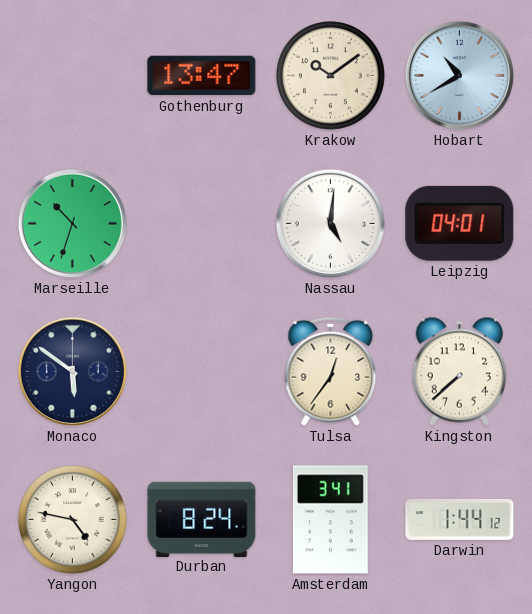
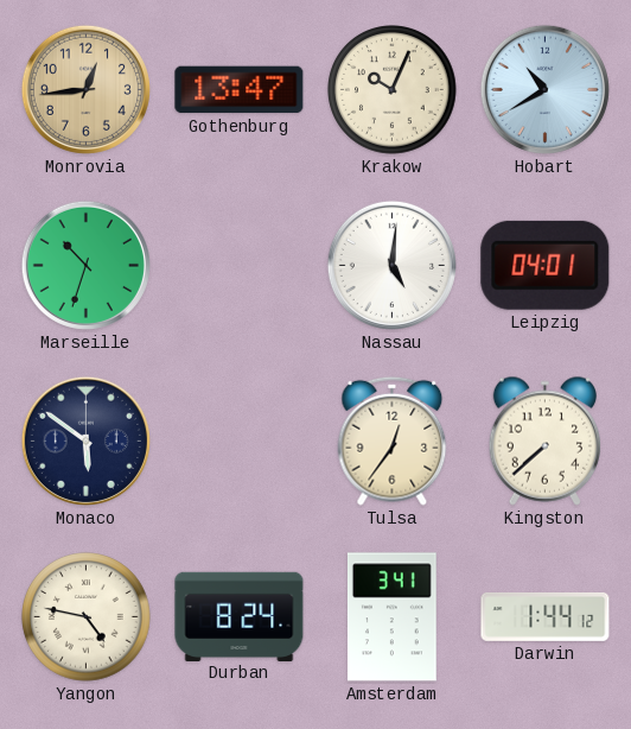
Monrovia: none -> 12:44 (85, 89)
Krakow: 10:09 -> 10:04 (393, 90)
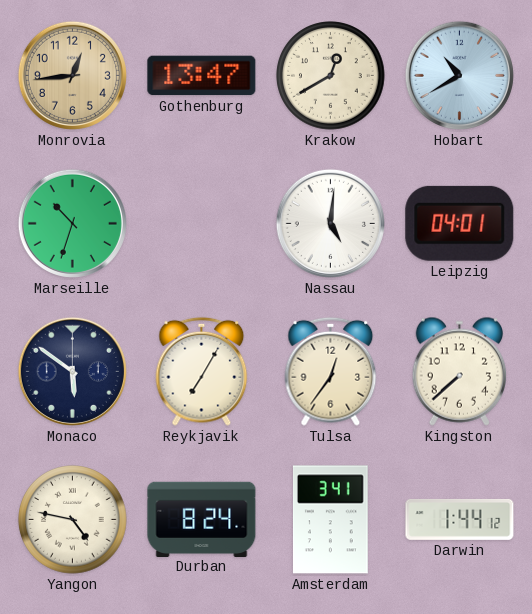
Krakow: 10:04 -> 12:40 (331, 76)
Reykjavik: none -> 7:05 (202, 371)
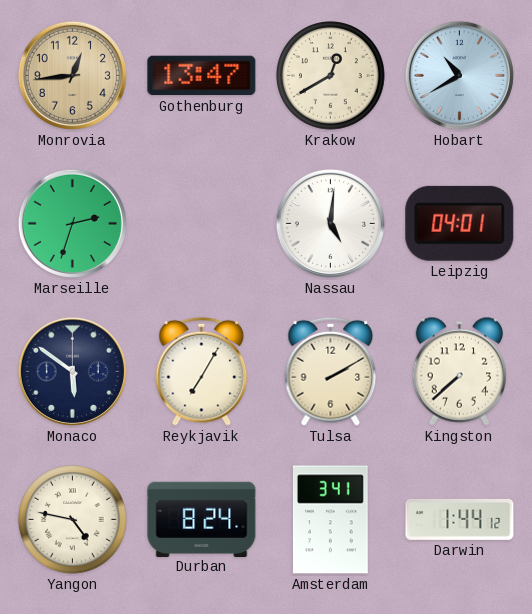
Marseille: 10:33 -> 2:33 (72, 223)
Tulsa: 12:36 -> 2:10 (331, 371)
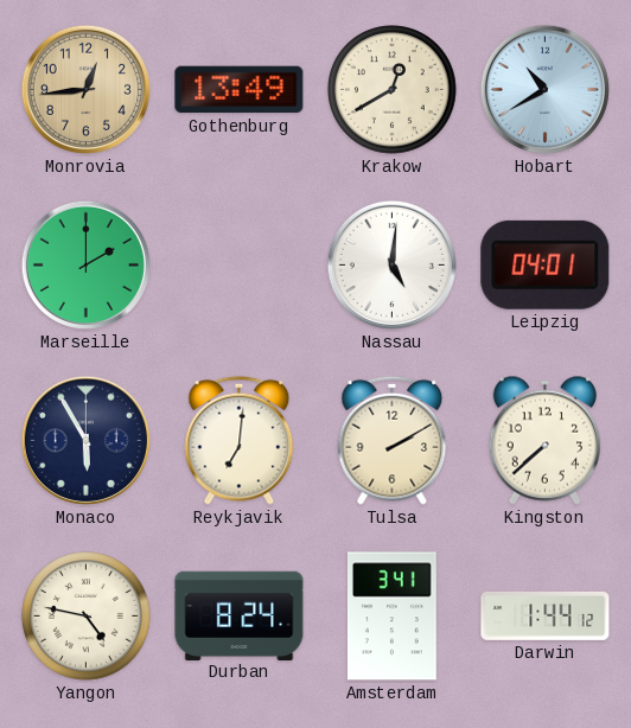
Gothenburg: 13:47 -> 13:49 (240, 90)
Marseille: 2:33 -> 2:00 (85, 264)
Monaco: 5:51 -> 5:55 (85, 440)
Reykjavik: 7:05 -> 7:01 (240, 440)
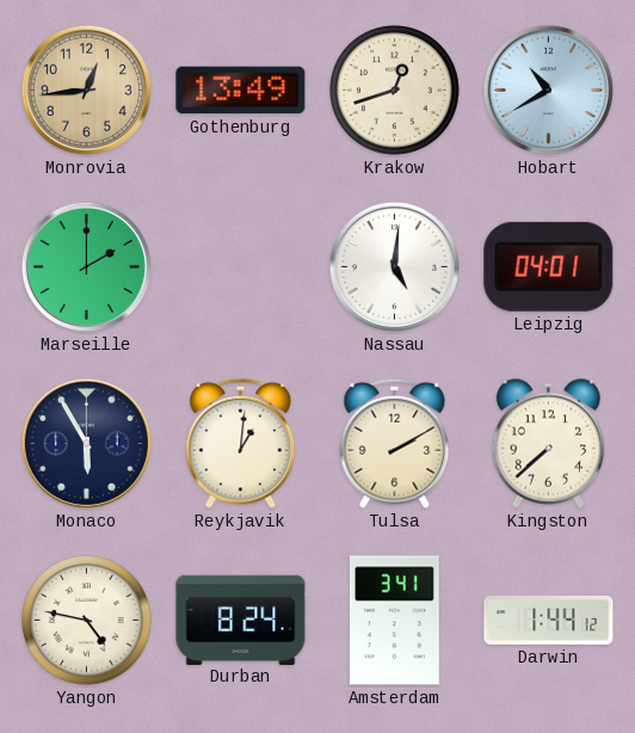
Krakow: 12:40 -> 12:42 (395, 91)
Reykjavik: 7:01 -> 1:01 (241, 443)
